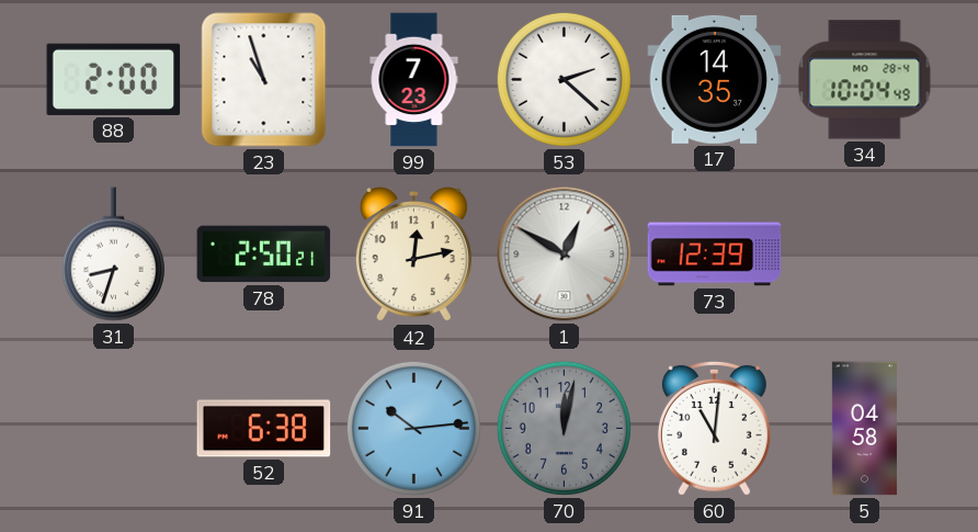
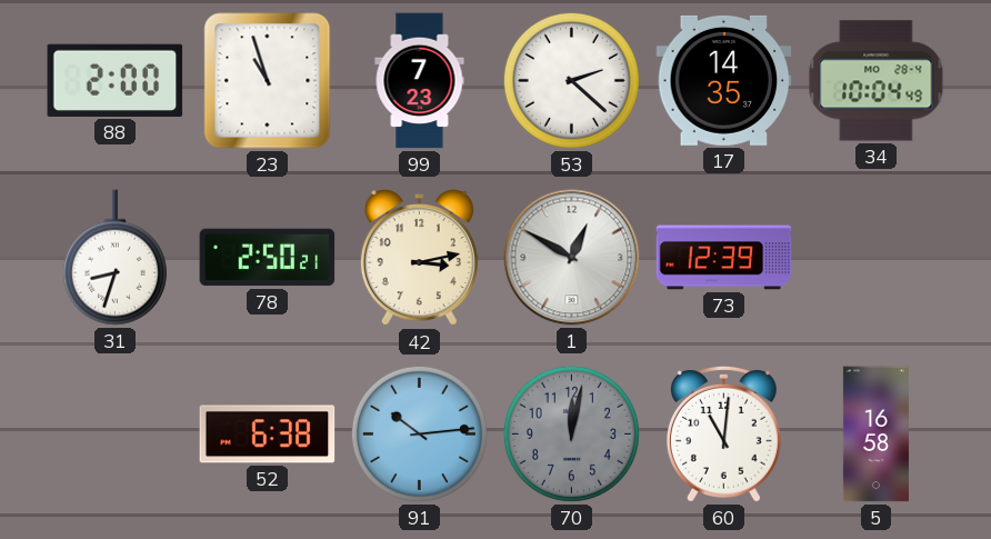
42: 12:13 -> 3:13 (419, 259)
5: 04:58 -> 16:58 (875, 435)
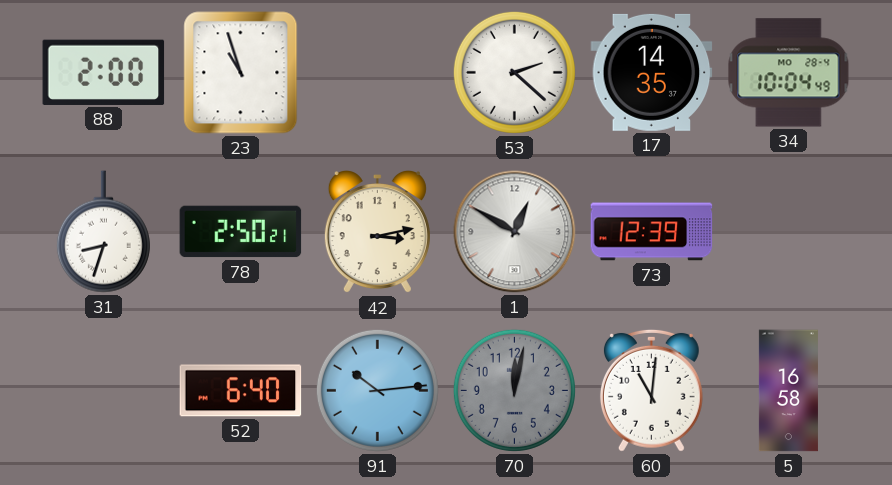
99: 7:23 -> none (420, 81)
52: 6:38 -> 6:40 (241, 391)
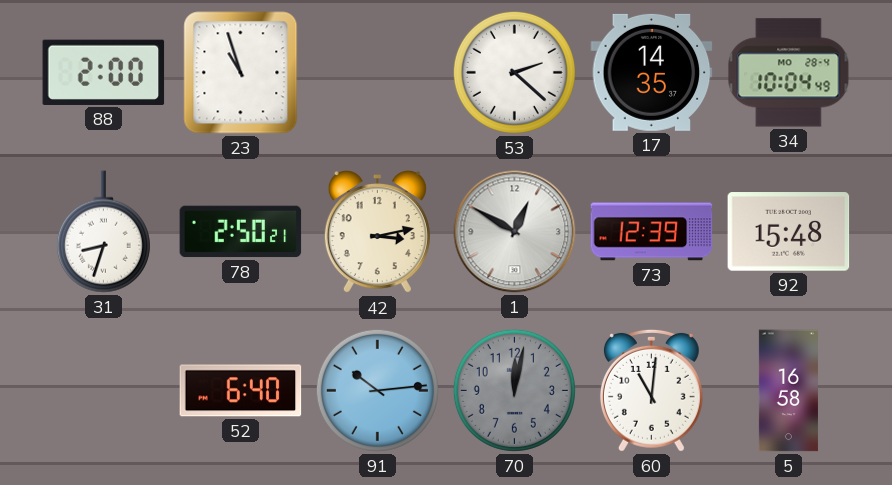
92: none -> 15:48 (789, 232)
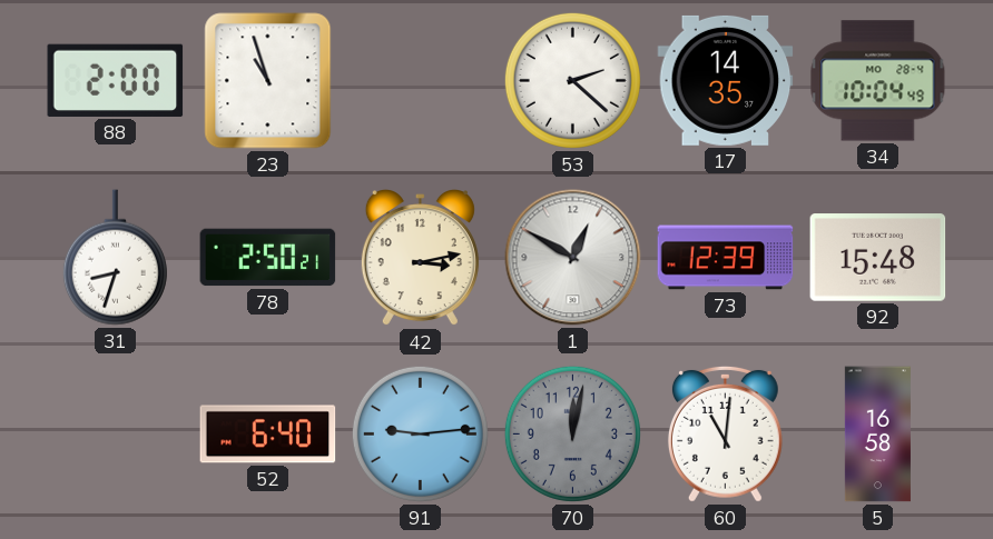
91: 10:14 -> 9:14 (420, 433)
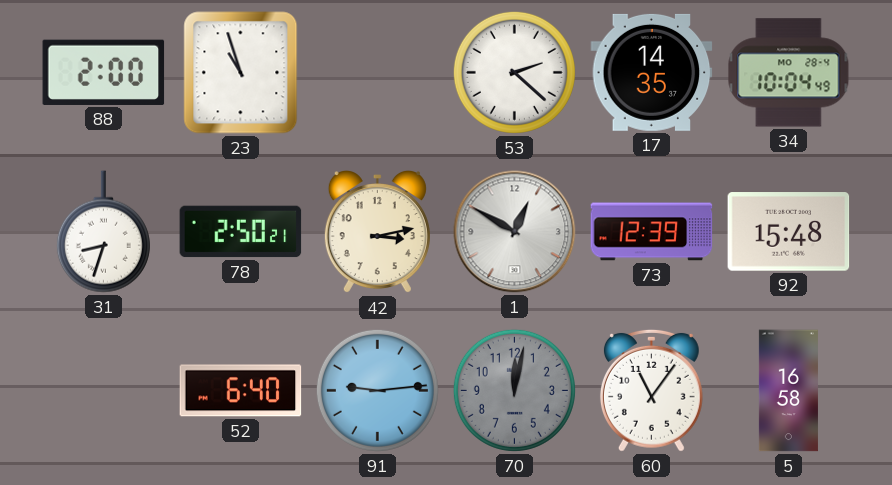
60: 11:01 -> 11:06 (651, 390)
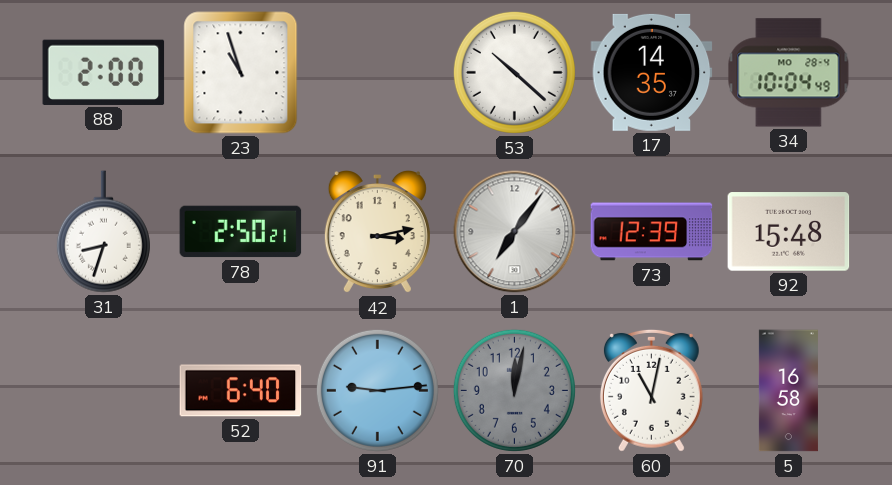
53: 2:22 -> 10:22 (514, 72)
1: 12:50 -> 7:06 (515, 232)
60: 11:06 -> 11:02 (651, 390)
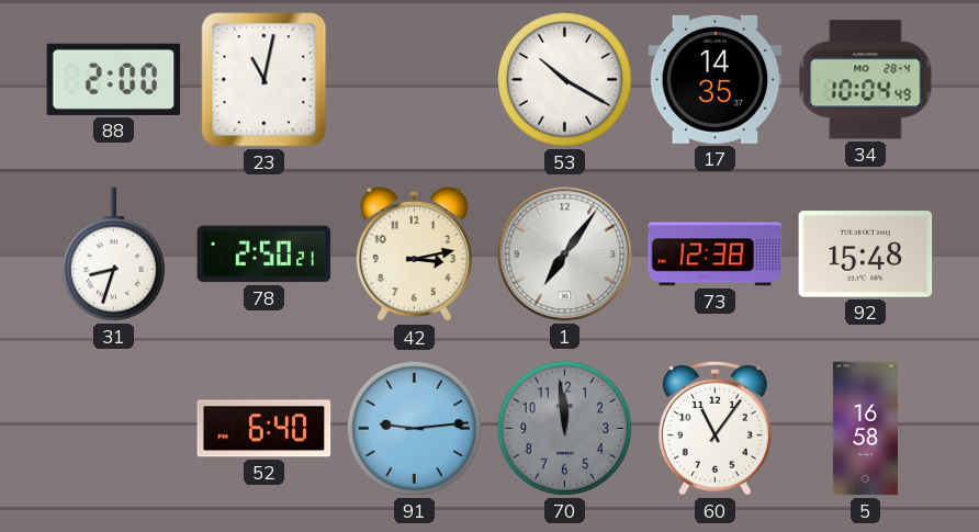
23: 10:57 -> 11:02 (265, 80)
53: 10:22 -> 10:20 (564, 79)
73: 12:39 -> 12:38 (716, 254)
70: 12:02 -> 11:59 (564, 428)
60: 11:02 -> 11:06 (714, 428)
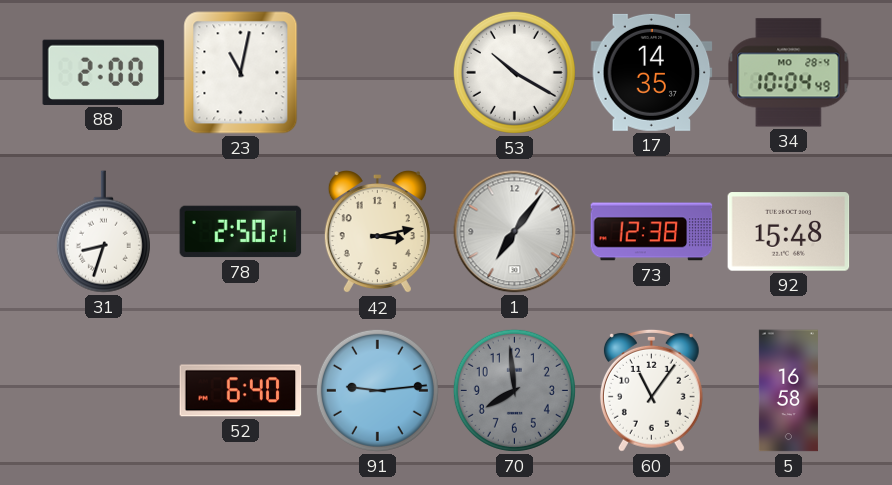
70: 11:59 -> 7:59 (514, 390)
